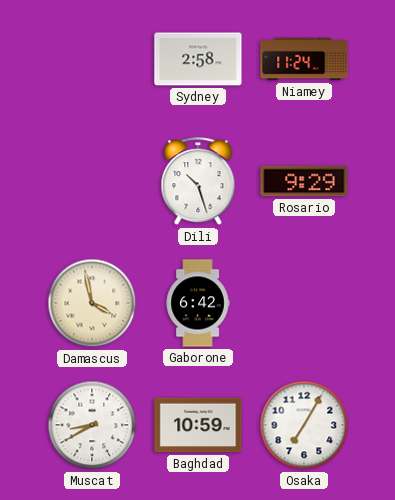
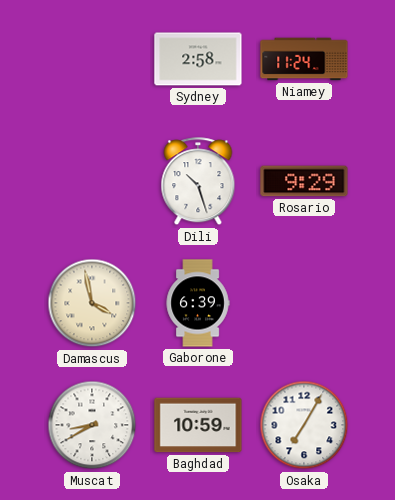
Gaborone: 6:42 -> 6:39 (198, 303)
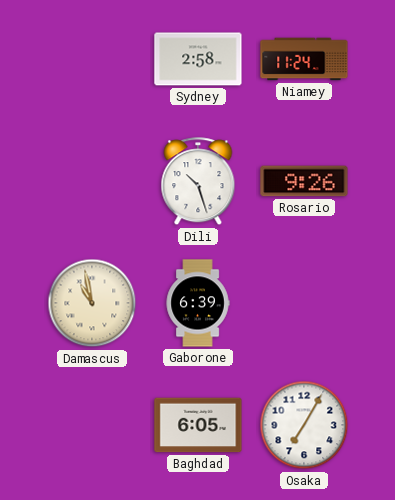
Rosario: 9:29 -> 9:26 (304, 181)
Damascus: 3:58 -> 10:58 (92, 303)
Muscat: 8:40 -> none (92, 425)
Baghdad: 10:59 -> 6:05 (198, 425)
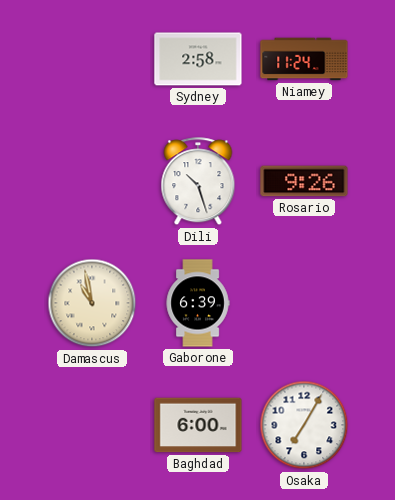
Baghdad: 6:05 -> 6:00 (198, 425)
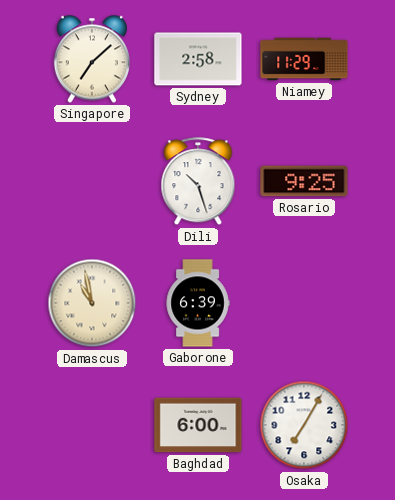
Singapore: none -> 7:08 (92, 59)
Niamey: 11:24 -> 11:29 (304, 59)
Rosario: 9:26 -> 9:25 (304, 181)
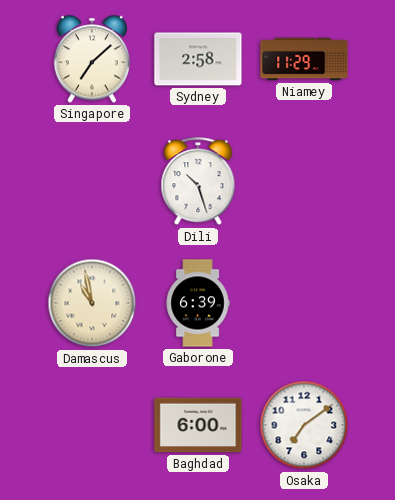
Rosario: 9:25 -> none (304, 181)
Osaka: 7:05 -> 7:09 (304, 425)
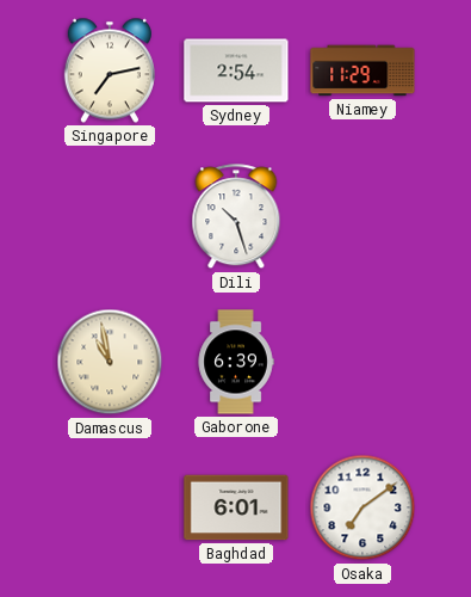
Singapore: 7:08 -> 7:13 (110, 70)
Sydney: 2:58 -> 2:54 (236, 70)
Baghdad: 6:00 -> 6:01 (236, 507)
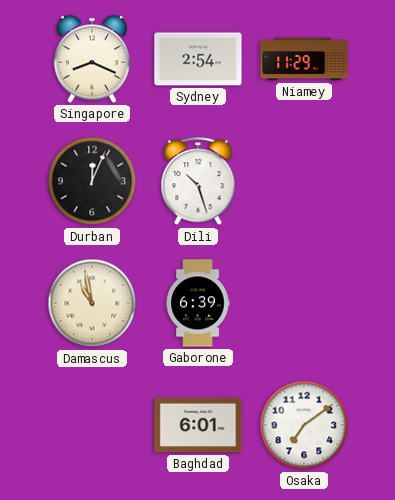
Singapore: 7:13 -> 8:19 (92, 59)
Durban: none -> 12:04 (92, 181)
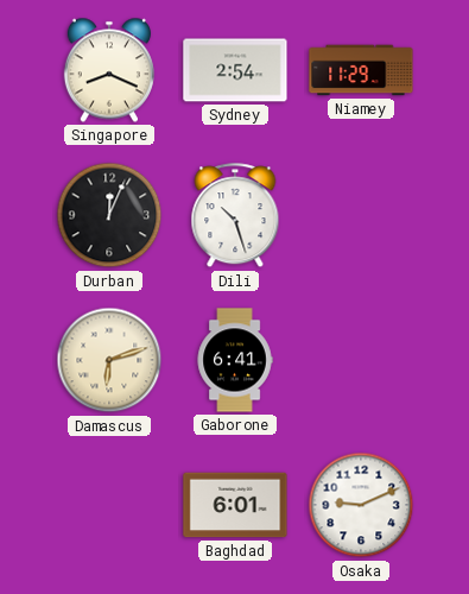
Damascus: 10:58 -> 6:12 (109, 360)
Gaborone: 6:39 -> 6:41 (235, 360)
Osaka: 7:09 -> 9:11 (361, 505)
